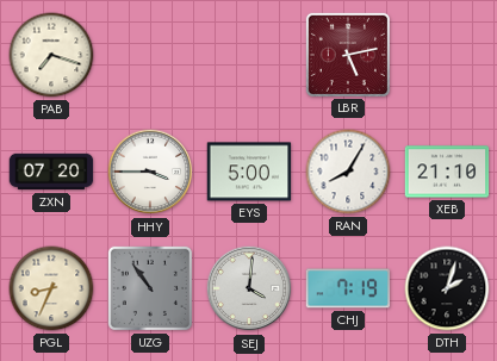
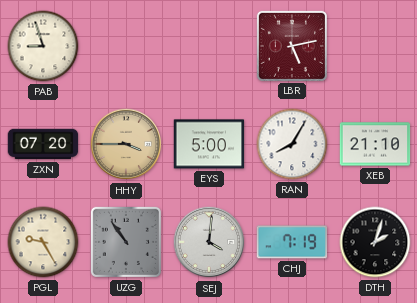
PAB: 7:18 -> 8:57 (43, 46)
HHY dial: white -> champagne (126, 144)
PGL: 8:34 -> 9:25 (43, 242)
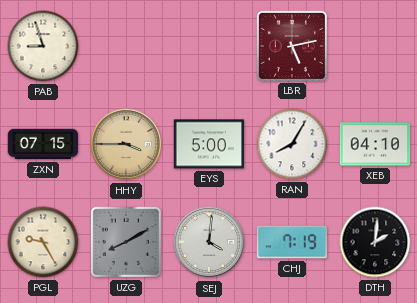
ZXN: 07:20 -> 07:15 (43, 144)
XEB: 21:10 -> 04:10 (375, 144)
UZG: 10:54 -> 8:10 (126, 242)
DTH: 2:03 -> 2:01 (375, 242)
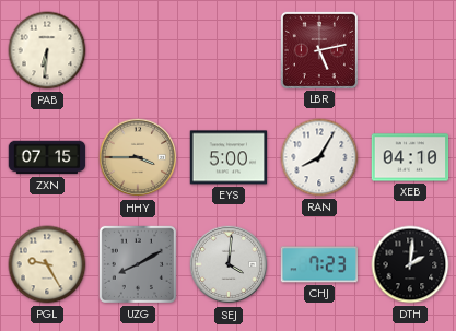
PAB: 8:57 -> 6:31 (47, 50)
CHJ: 7:19 -> 7:23 (319, 264)
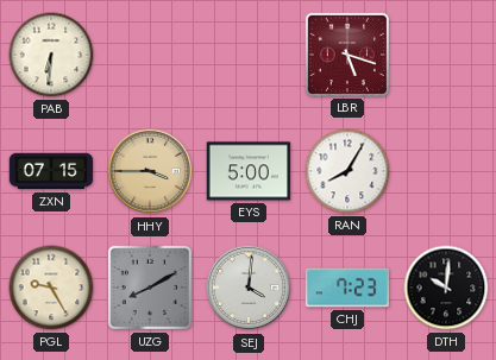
LBR: 5:13 -> 5:18 (346, 53)
XEB: 04:10 -> none (410, 157)
DTH: 2:01 -> 10:01 (446, 288)
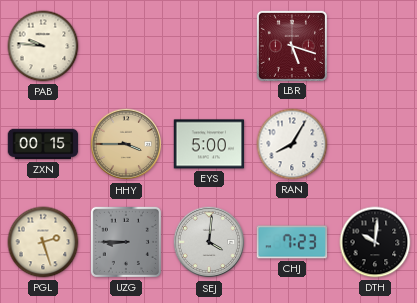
PAB: 6:31 -> 9:46 (43, 46)
ZXN: 07:15 -> 00:15 (43, 144)
PGL: 9:25 -> 2:27 (43, 242)
UZG: 8:10 -> 8:45 (126, 242)
